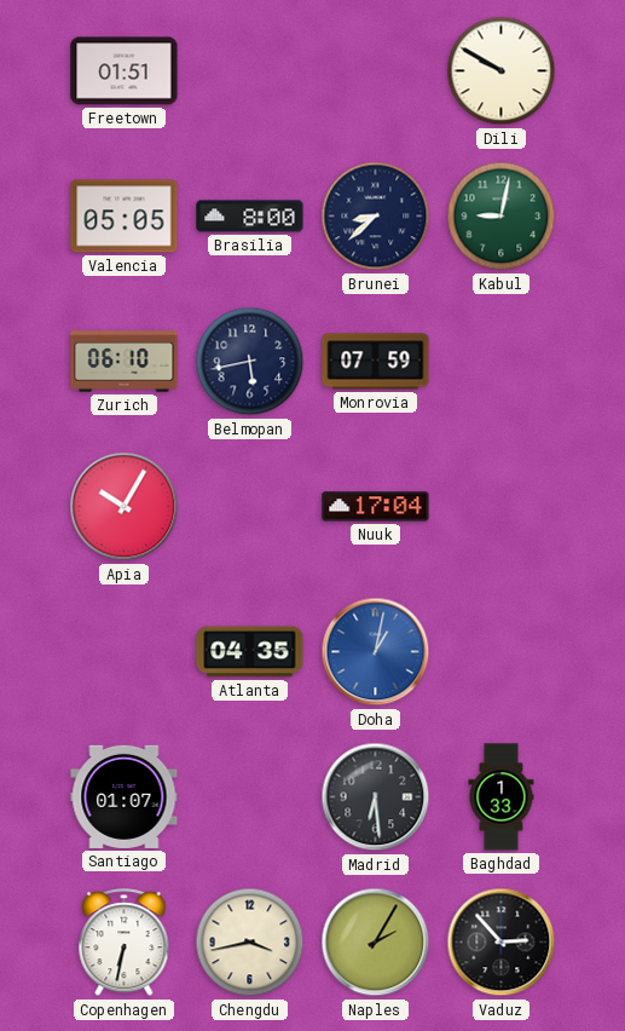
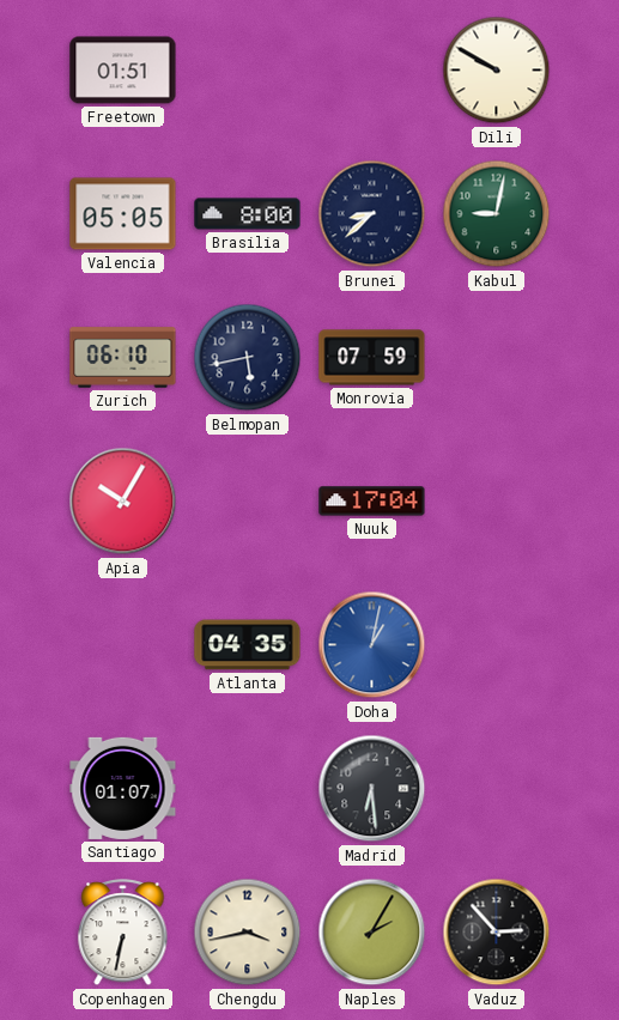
Baghdad: 1:33 -> none (502, 797)
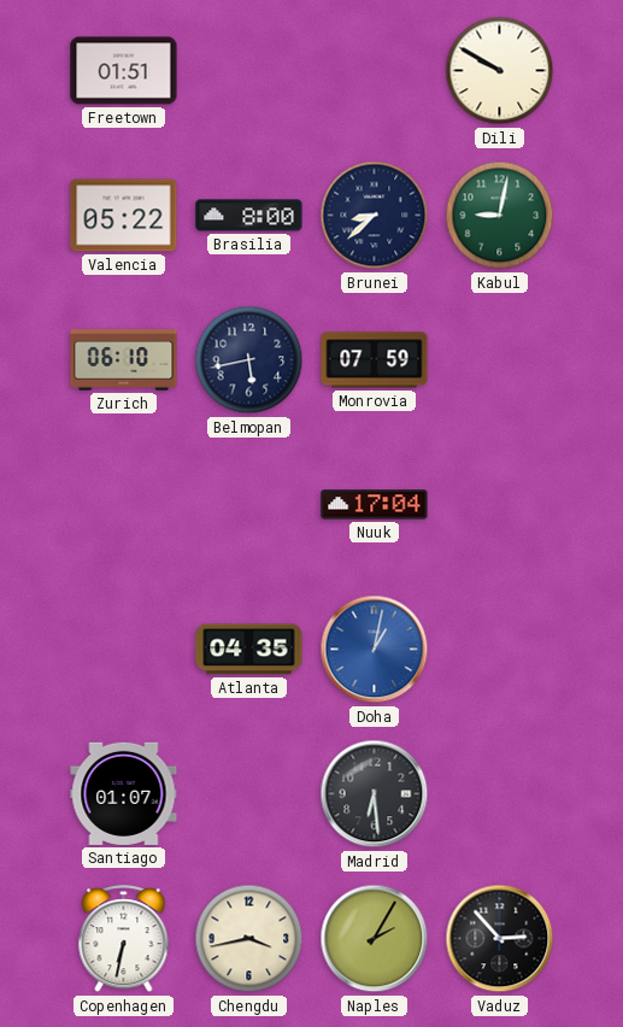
Valencia: 05:05 -> 05:22 (124, 216)
Apia: 10:05 -> none (123, 502)
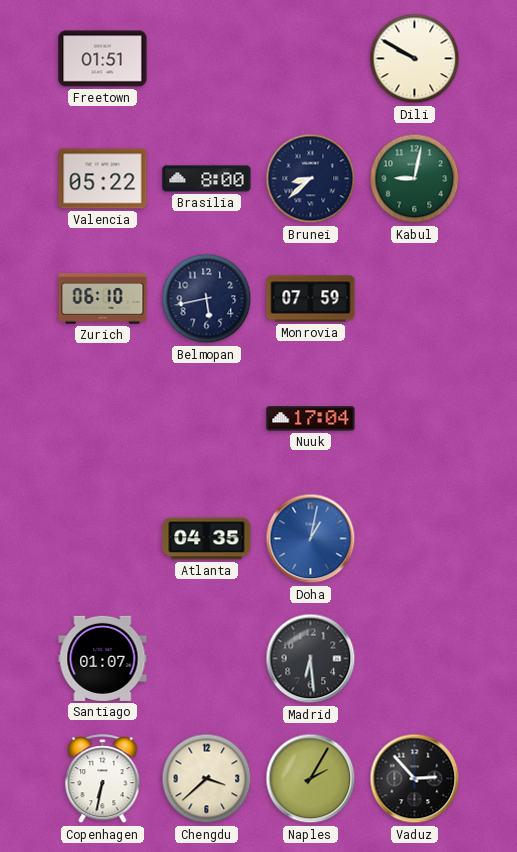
Chengdu: 3:43 -> 3:38 (207, 779)
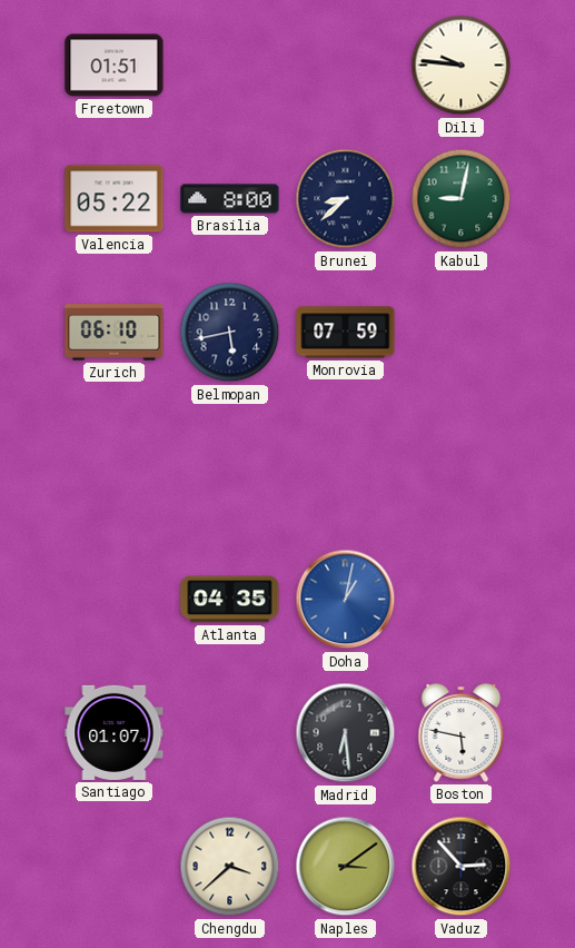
Dili: 9:50 -> 9:46 (462, 66)
Nuuk: 17:04 -> none (311, 419)
Boston: none -> 5:47 (462, 733)
Copenhagen: 6:32 -> none (103, 779)
Naples: 2:05 -> 3:09 (346, 867)
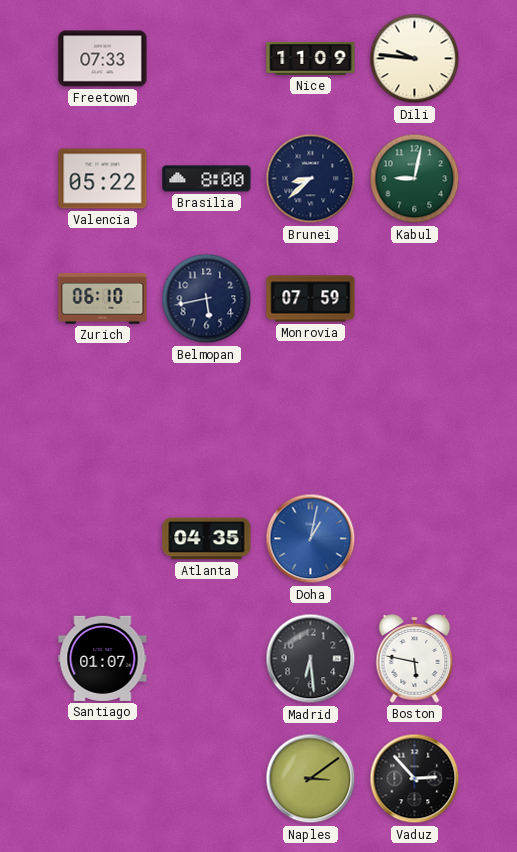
Freetown: 01:51 -> 07:33 (103, 59)
Nice: none -> 11:09 (311, 58)
Chengdu: 3:38 -> none (230, 867)
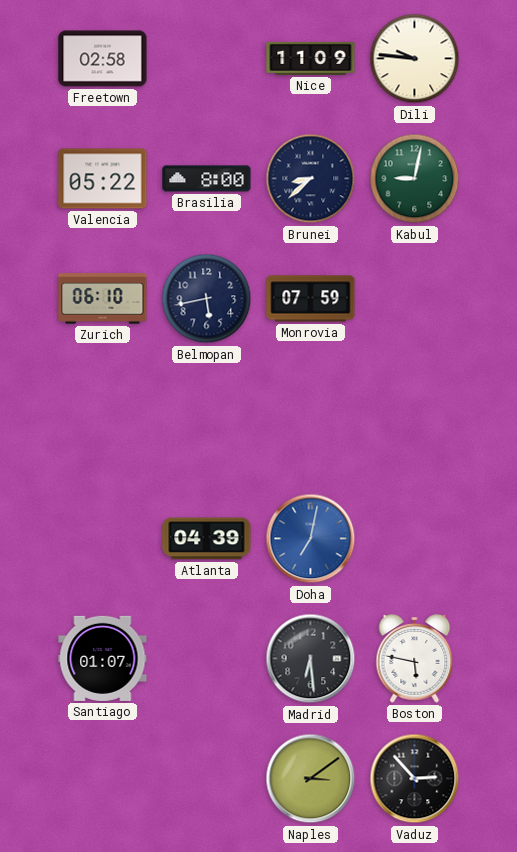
Freetown: 07:33 -> 02:58 (103, 59)
Atlanta: 04:35 -> 04:39 (207, 539)
Doha: 1:02 -> 7:02 (311, 539)
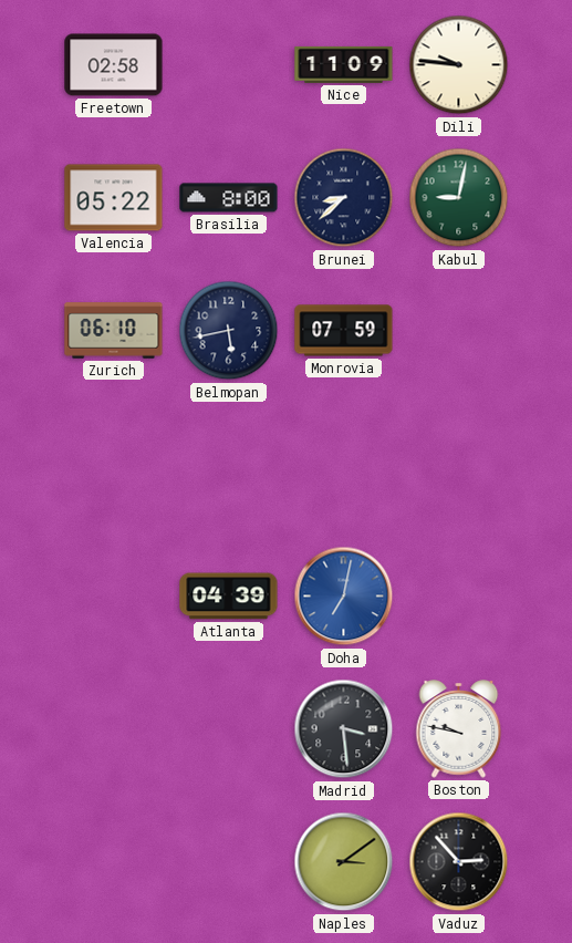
Santiago: 01:07 -> none (103, 658)
Madrid: 6:29 -> 3:29 (344, 729)
Boston: 5:47 -> 9:47 (459, 729)
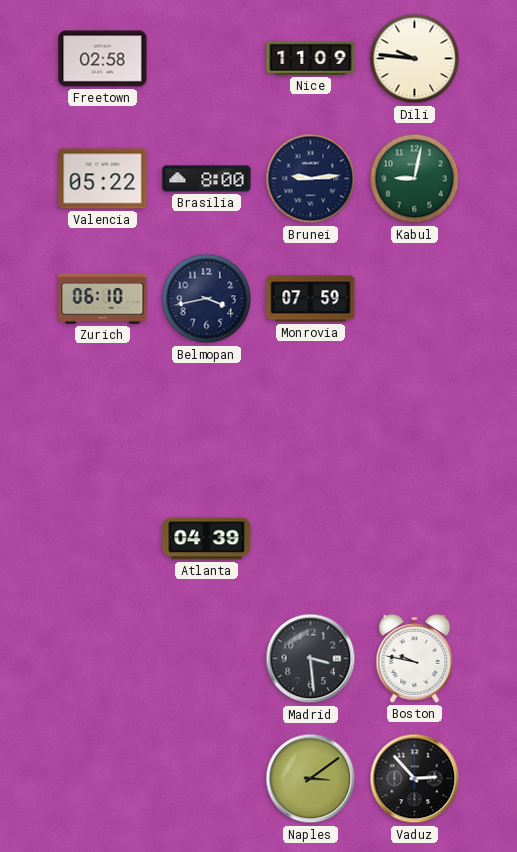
Brunei: 8:38 -> 9:14 (311, 179)
Belmopan: 5:43 -> 3:43 (207, 299)
Doha: 7:02 -> none (344, 597)
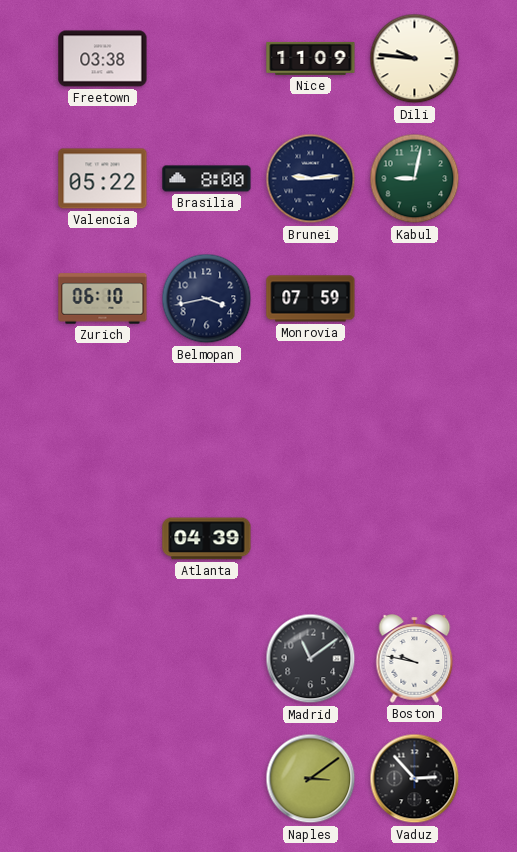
Freetown: 02:58 -> 03:38 (103, 59)
Madrid: 3:29 -> 11:09 (311, 659)
